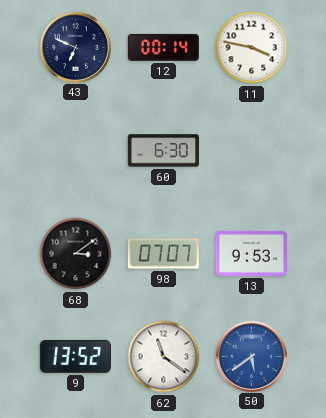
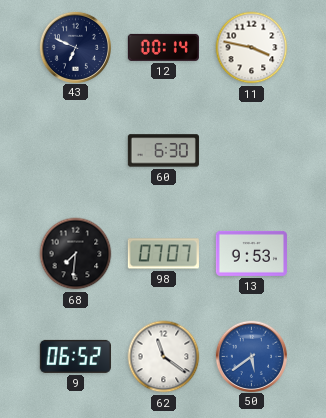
68: 3:09 -> 7:31 (76, 254)
9: 13:52 -> 06:52 (75, 356)
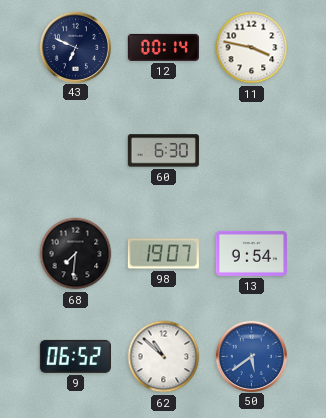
98: 07:07 -> 19:07 (163, 254)
13: 9:53 -> 9:54 (251, 253)
62: 11:21 -> 10:52 (164, 357)
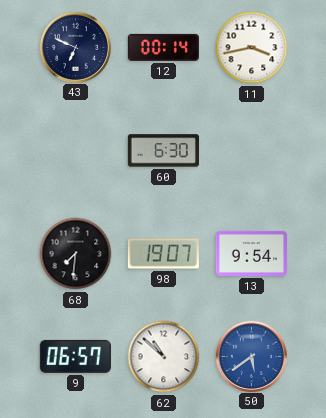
11: 3:47 -> 3:43 (252, 48)
9: 06:52 -> 06:57 (75, 356)
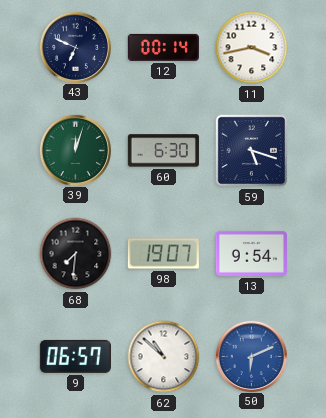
39: none -> 12:03 (75, 150)
59: none -> 5:18 (252, 151)
50: 5:39 -> 6:11 (251, 356)
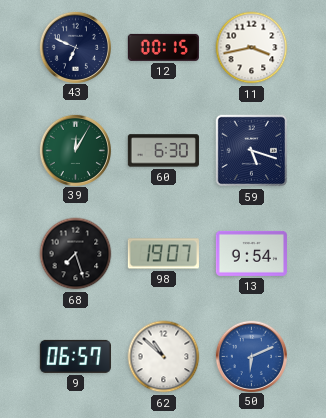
12: 00:14 -> 00:15 (163, 47)
39: 12:03 -> 12:05 (75, 150)
68: 7:31 -> 7:27 (76, 254)
